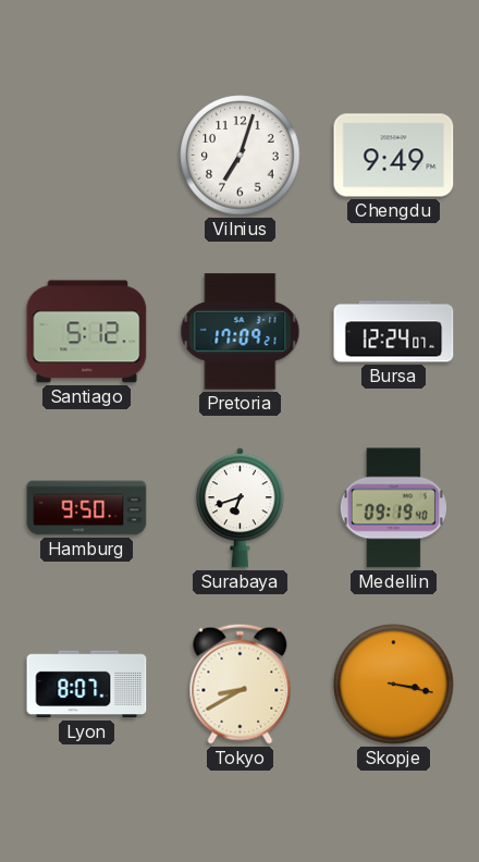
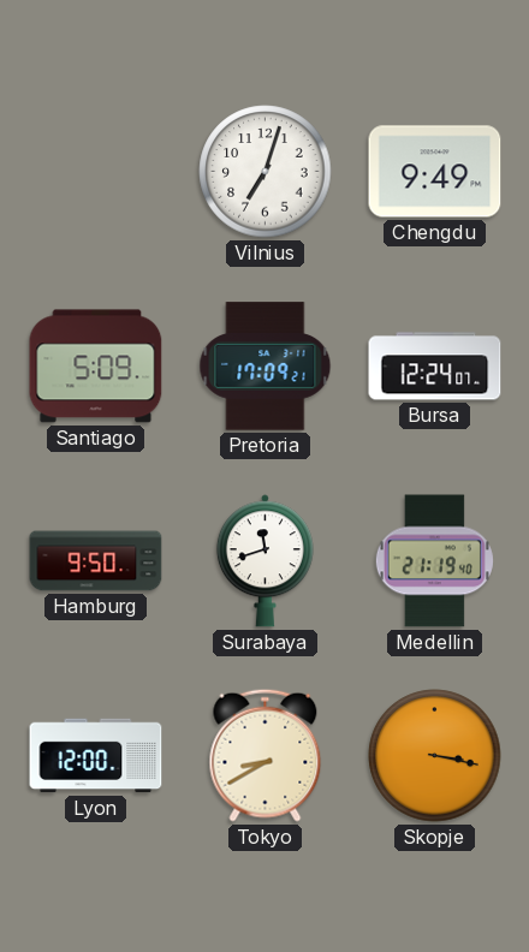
Santiago: 5:12 -> 5:09 (96, 367)
Surabaya: 6:42 -> 11:42 (264, 561)
Medellin: 09:19 -> 21:19 (434, 561)
Lyon: 8:07 -> 12:00 (96, 756)
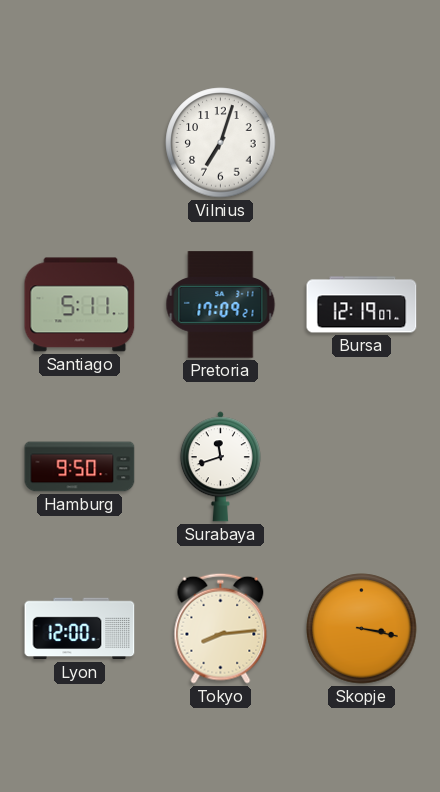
Chengdu: 9:49 -> none (435, 172)
Santiago: 5:09 -> 5:11 (80, 305)
Bursa: 12:24 -> 12:19 (362, 305)
Medellin: 21:19 -> none (434, 561)
Tokyo: 8:40 -> 8:14 (221, 628)
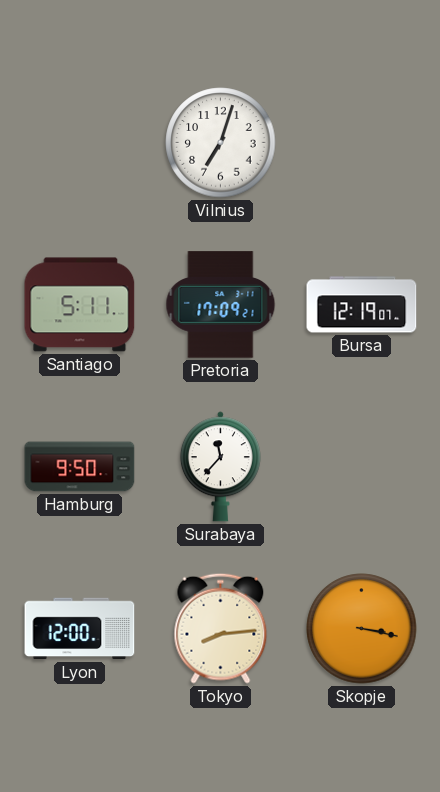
Surabaya: 11:42 -> 11:37 (220, 467)
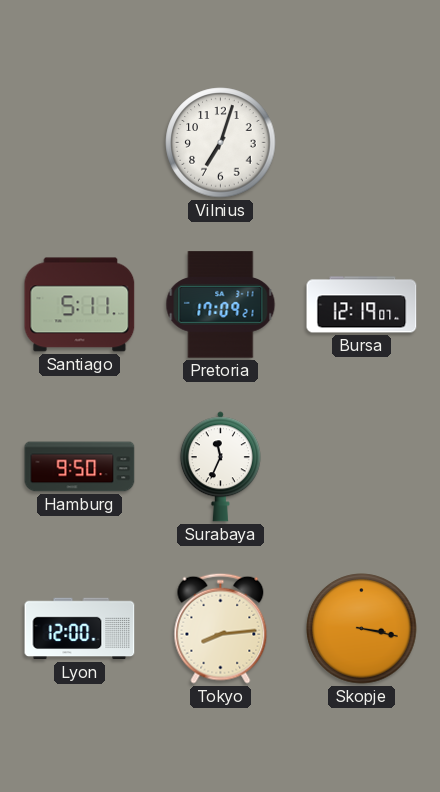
Surabaya: 11:37 -> 11:34 (220, 467)
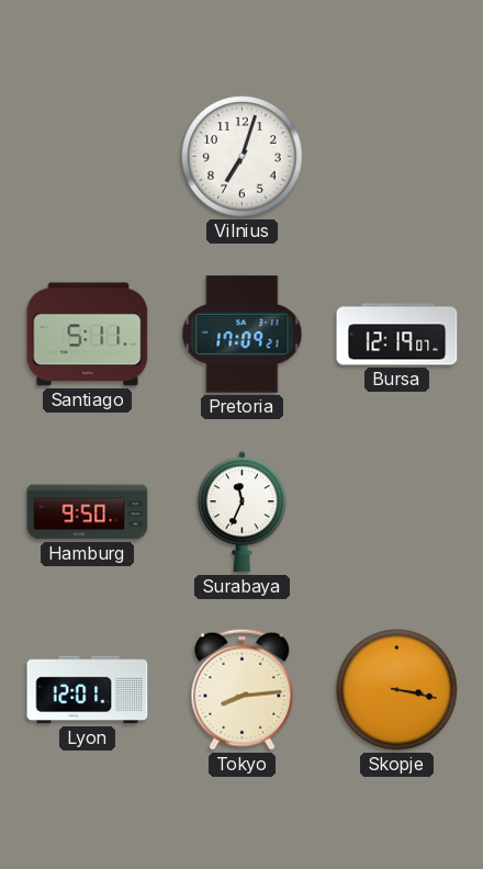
Lyon: 12:00 -> 12:01 (88, 690)
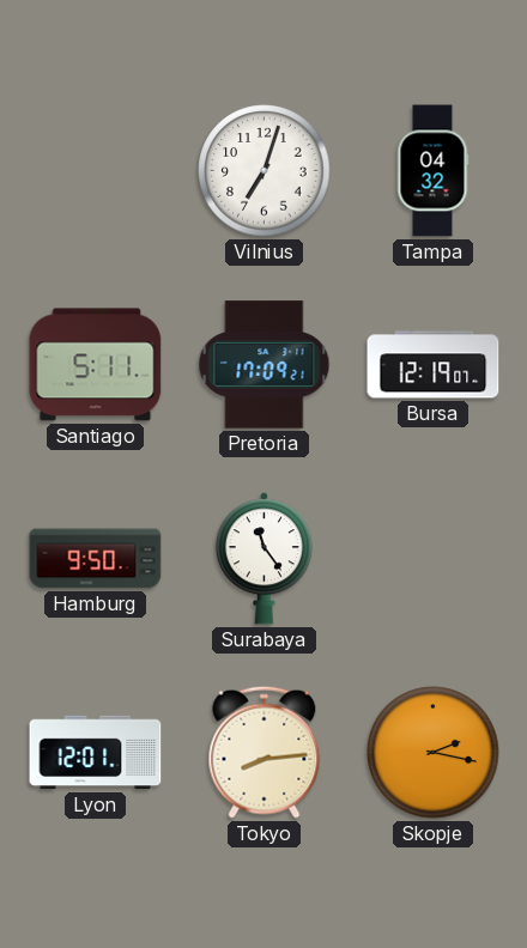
Tampa: none -> 04:32 (432, 171)
Surabaya: 11:34 -> 11:24 (263, 559)
Skopje: 3:17 -> 2:17 (434, 753)
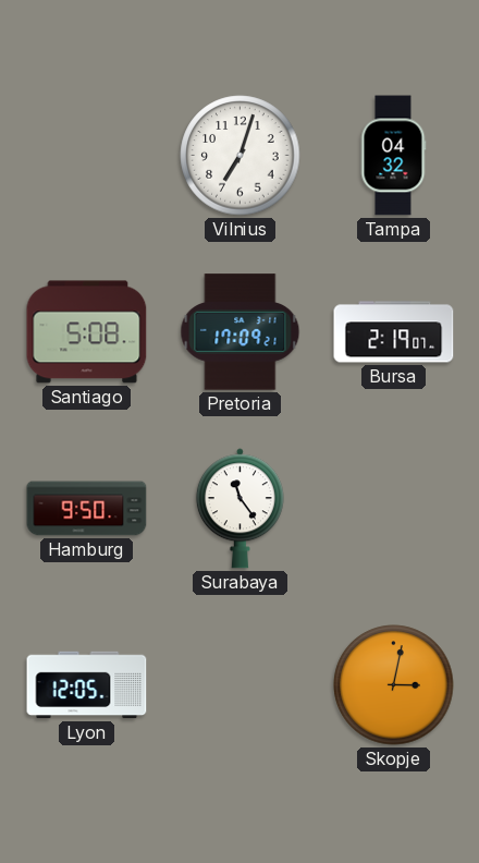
Santiago: 5:11 -> 5:08 (87, 332)
Bursa: 12:19 -> 2:19 (394, 332)
Lyon: 12:01 -> 12:05 (87, 685)
Tokyo: 8:14 -> none (265, 752)
Skopje: 2:17 -> 3:02 (394, 685)
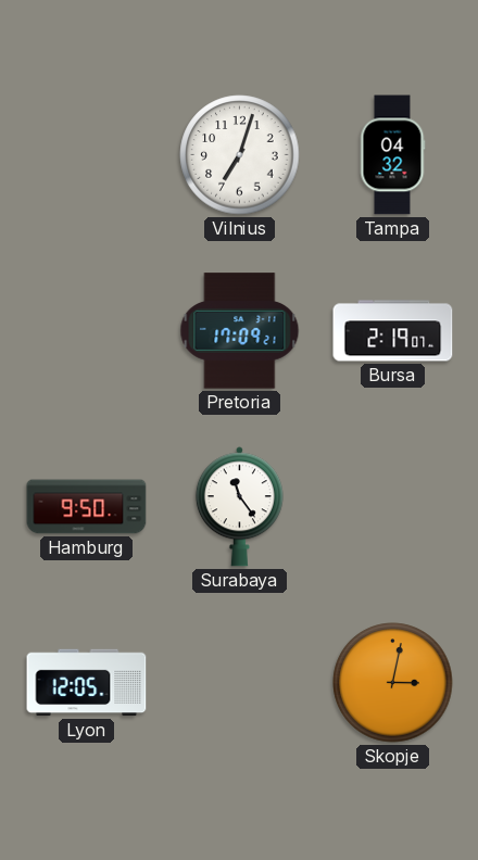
Santiago: 5:08 -> none (87, 332)
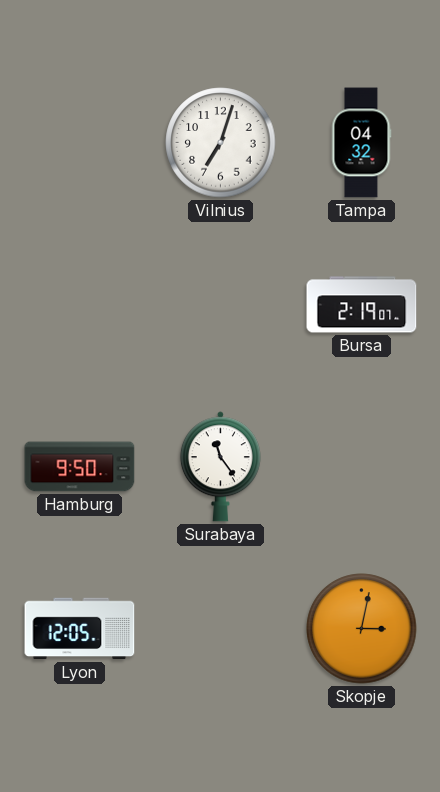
Pretoria: 17:09 -> none (240, 331)
